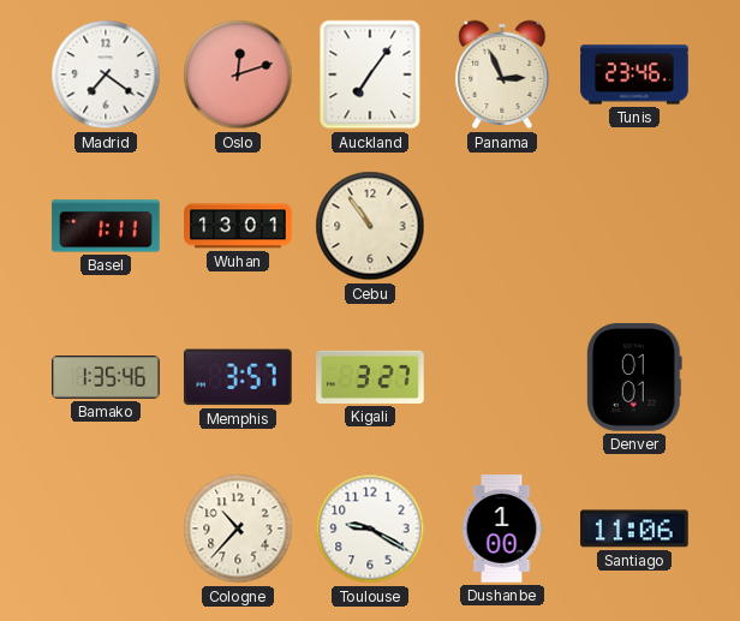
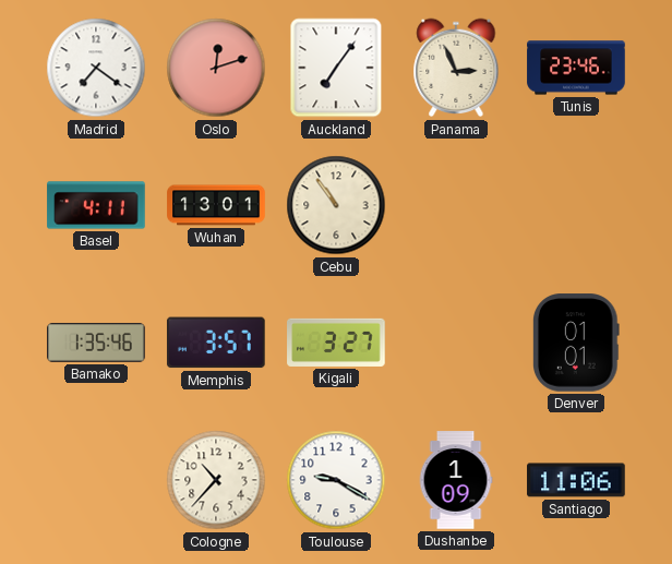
Basel: 1:11 -> 4:11 (96, 205)
Dushanbe: 1:00 -> 1:09 (456, 480)
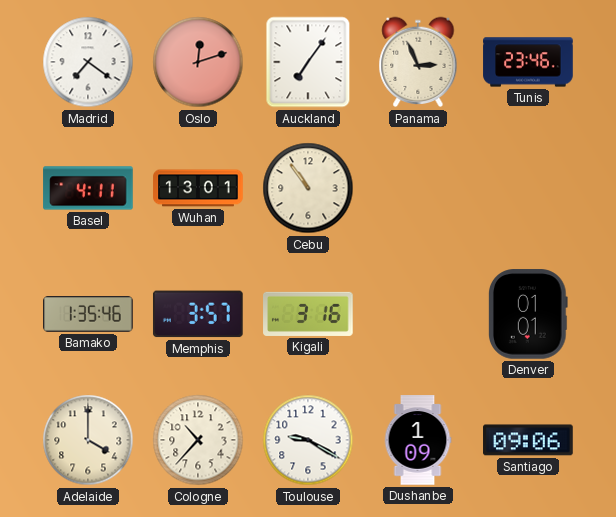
Kigali: 3:27 -> 3:16 (308, 314)
Adelaide: none -> 4:00 (88, 440)
Santiago: 11:06 -> 09:06 (528, 440)
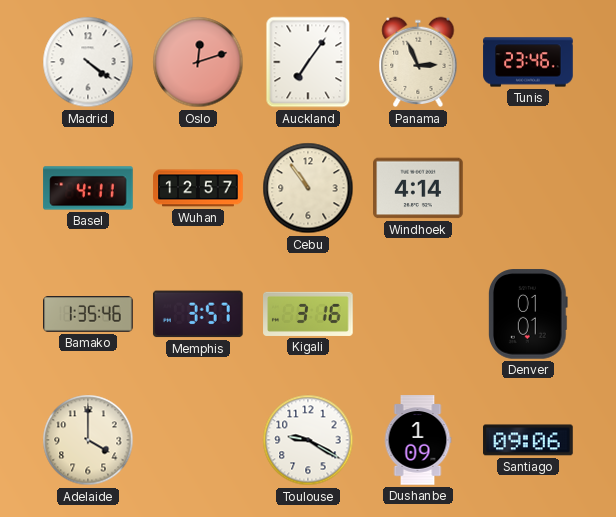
Madrid: 7:21 -> 4:21 (88, 62)
Wuhan: 13:01 -> 12:57 (198, 188)
Windhoek: none -> 4:14 (418, 188)
Cologne: 10:37 -> none (198, 440)
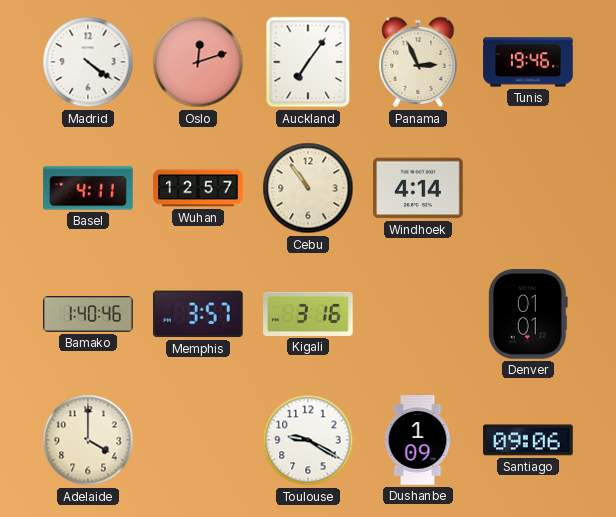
Tunis: 23:46 -> 19:46 (528, 62)
Bamako: 1:35 -> 1:40 (88, 314)
